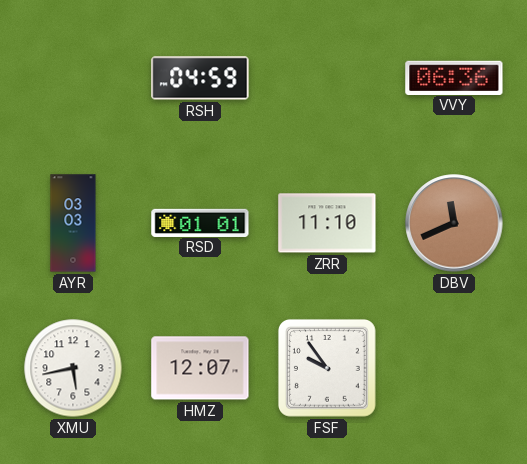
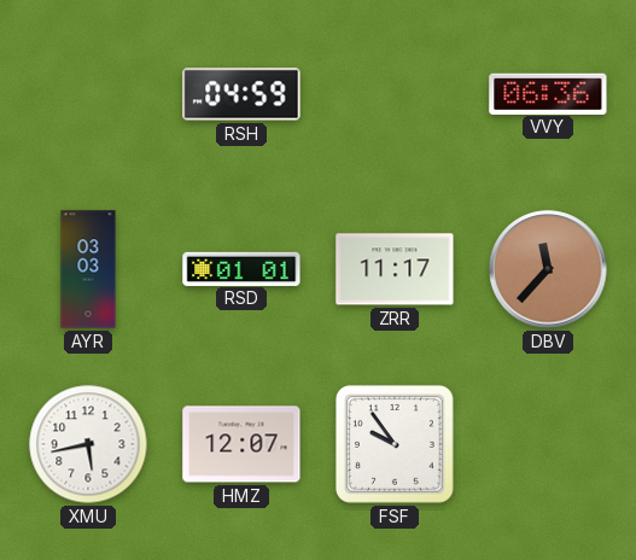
ZRR: 11:10 -> 11:17 (395, 269)
DBV: 11:41 -> 11:37 (548, 269)
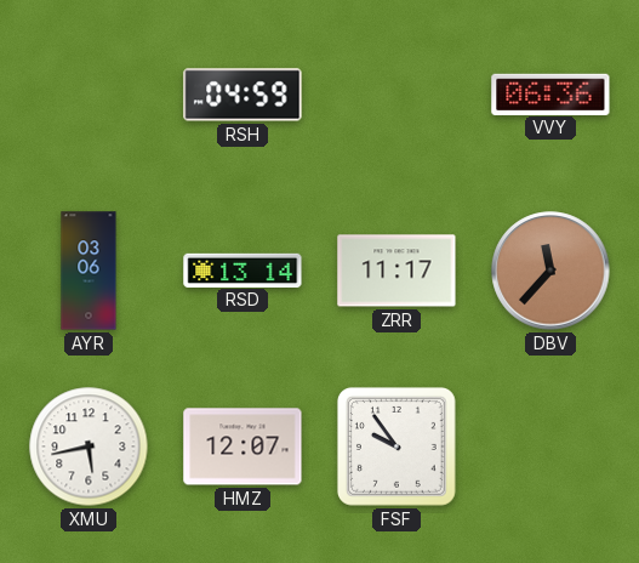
AYR: 03:03 -> 03:06 (89, 271)
RSD: 01:01 -> 13:14 (243, 269)
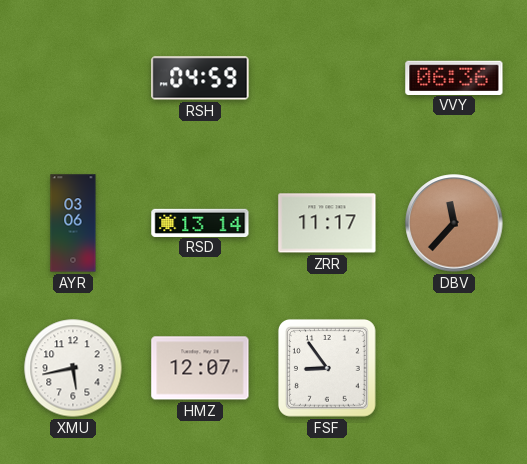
FSF: 9:54 -> 8:54 (327, 368)
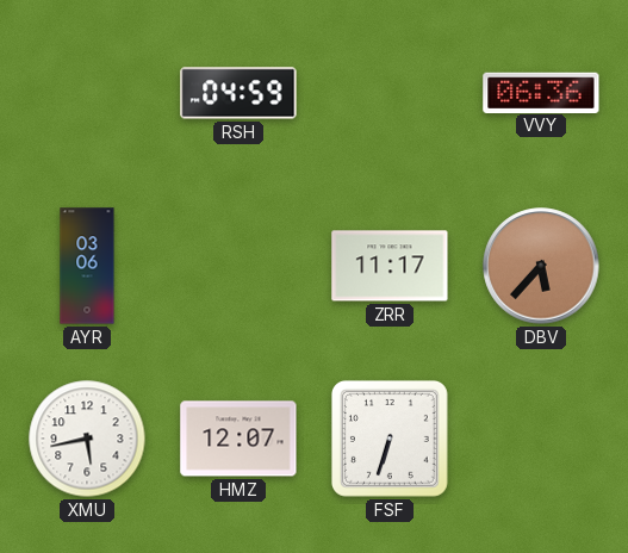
RSD: 13:14 -> none (200, 222)
DBV: 11:37 -> 5:37 (541, 266)
FSF: 8:54 -> 6:33 (390, 439)
